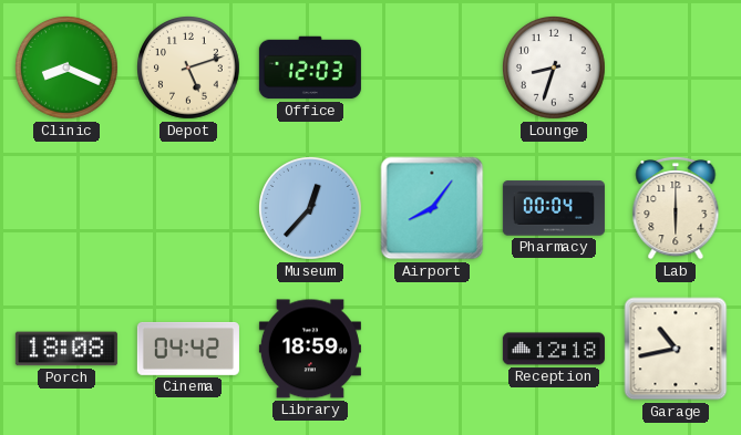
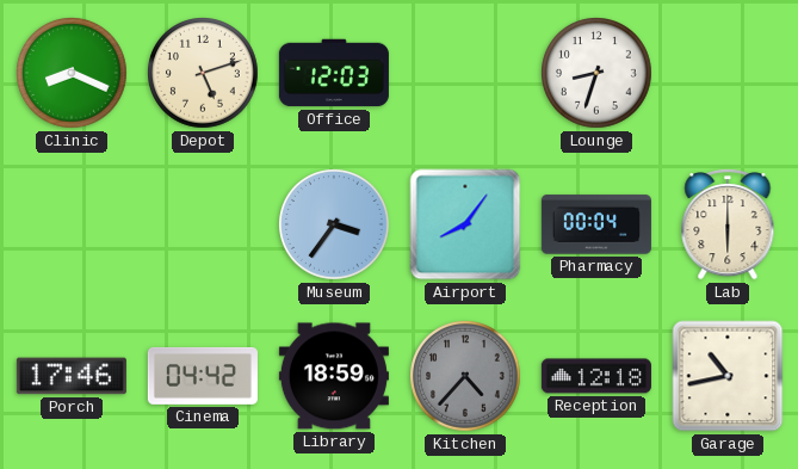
Museum: 12:37 -> 3:36 (335, 226)
Porch: 18:08 -> 17:46 (72, 376)
Kitchen: none -> 4:37 (466, 377)
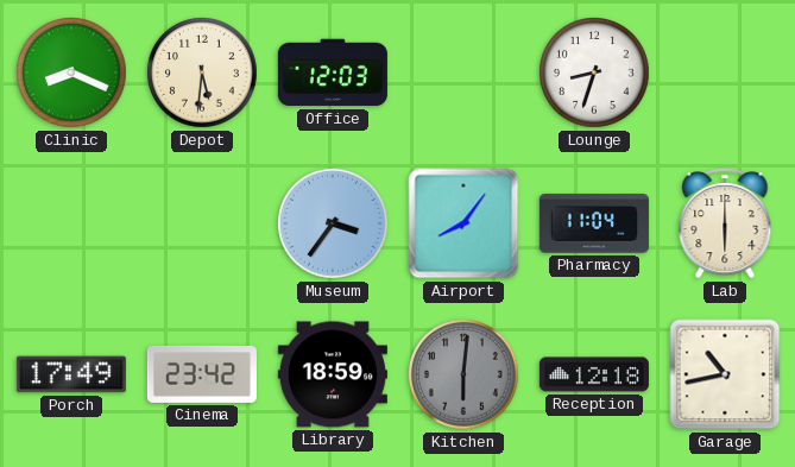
Depot: 5:12 -> 5:31 (203, 74)
Pharmacy: 00:04 -> 11:04 (594, 223)
Porch: 17:46 -> 17:49 (71, 374)
Cinema: 04:42 -> 23:42 (202, 374)
Kitchen: 4:37 -> 6:01 (465, 376)
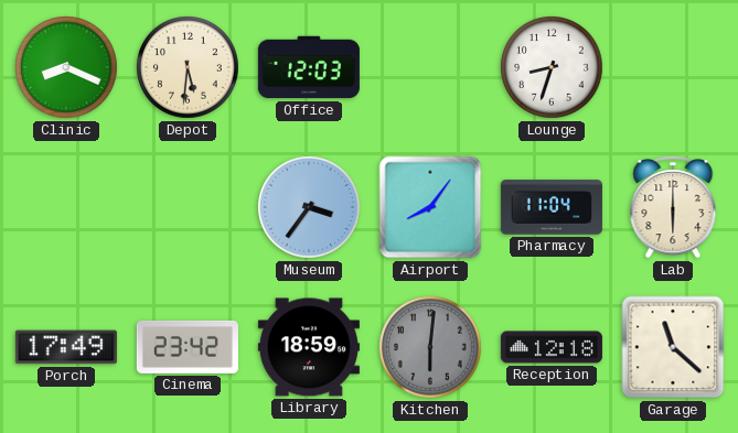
Garage: 10:43 -> 11:22 (673, 347)
